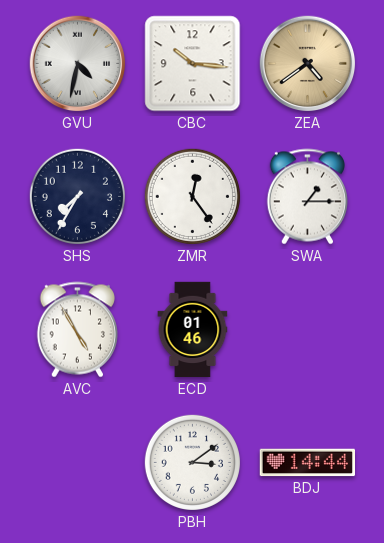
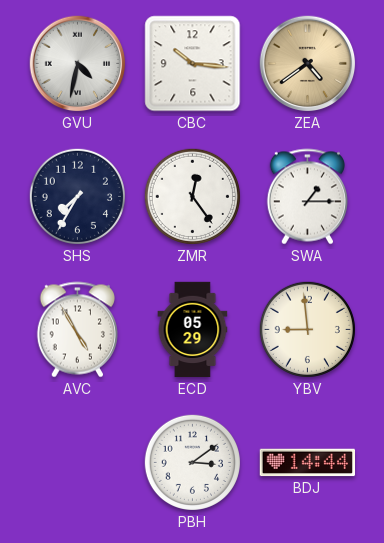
ECD: 01:46 -> 05:29 (193, 330)
YBV: none -> 8:59 (307, 329)
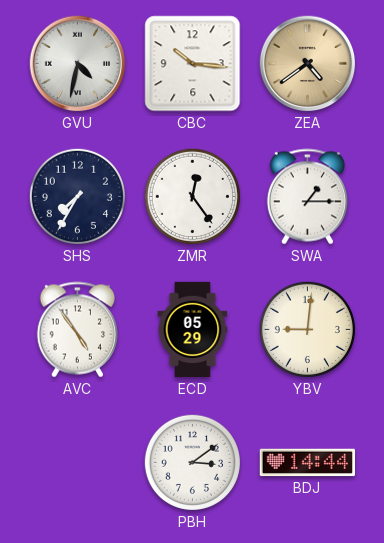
AVC: 4:55 -> 4:54 (77, 330)
YBV: 8:59 -> 9:01 (307, 329)
